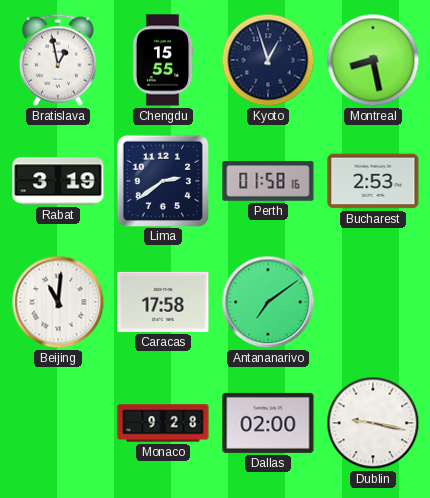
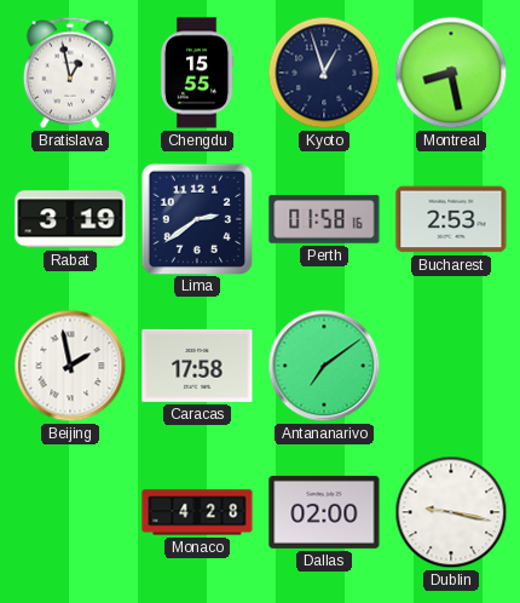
Beijing: 11:01 -> 1:58 (70, 366)
Monaco: 9:28 -> 4:28 (197, 512)
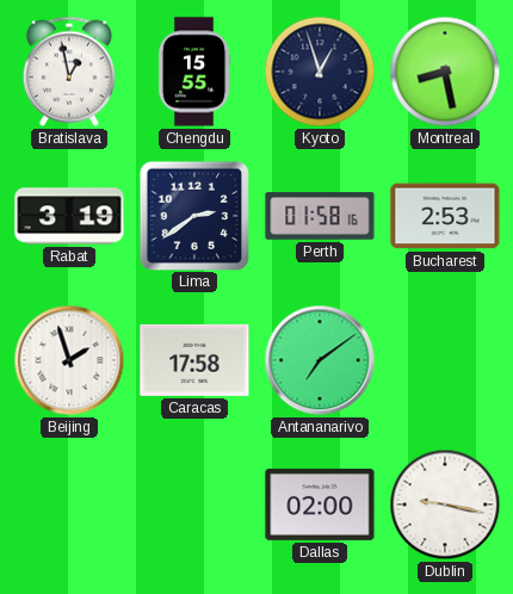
Beijing: 1:58 -> 1:57 (69, 360)
Monaco: 4:28 -> none (197, 512)
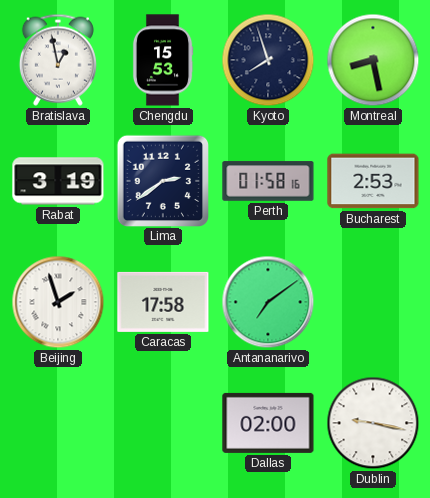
Chengdu: 15:55 -> 15:53 (163, 60)
Kyoto: 12:57 -> 7:57 (268, 60)
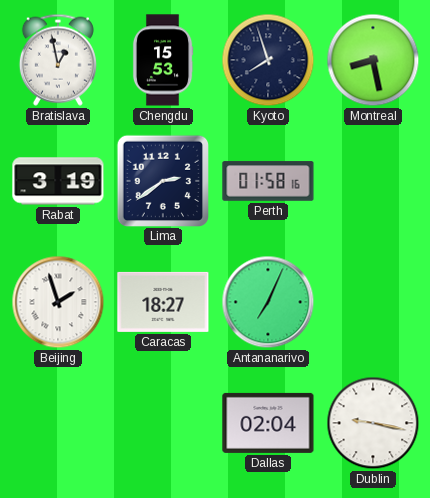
Bucharest: 2:53 -> none (373, 181)
Caracas: 17:58 -> 18:27 (163, 302)
Antananarivo: 7:09 -> 7:04 (268, 302)
Dallas: 02:00 -> 02:04 (268, 423)
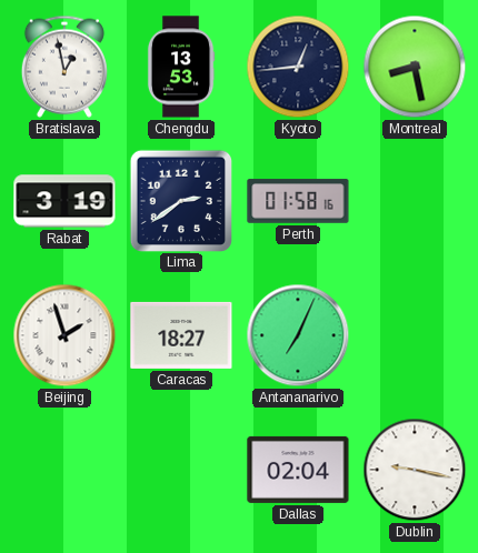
Chengdu: 15:53 -> 13:53 (181, 67)
Kyoto: 7:57 -> 12:44 (298, 67)
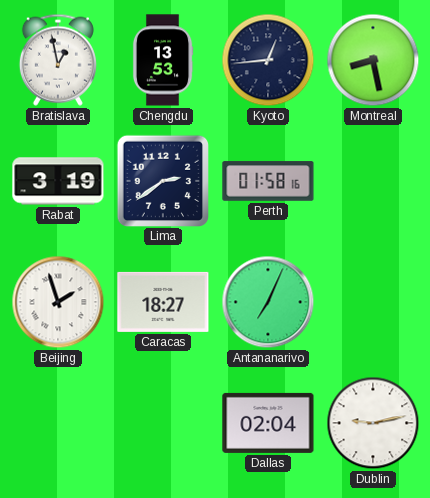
Dublin: 9:17 -> 9:13 (373, 423)
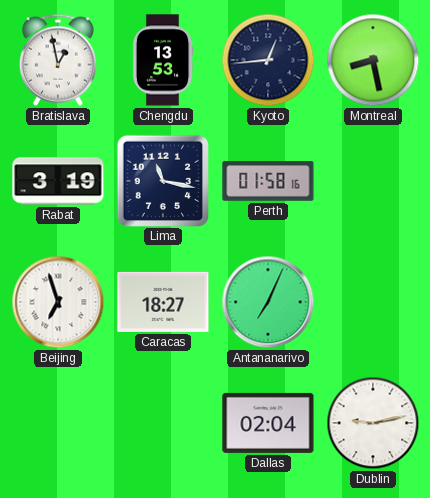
Lima: 2:39 -> 11:17 (162, 180)
Beijing: 1:57 -> 6:57 (58, 302)
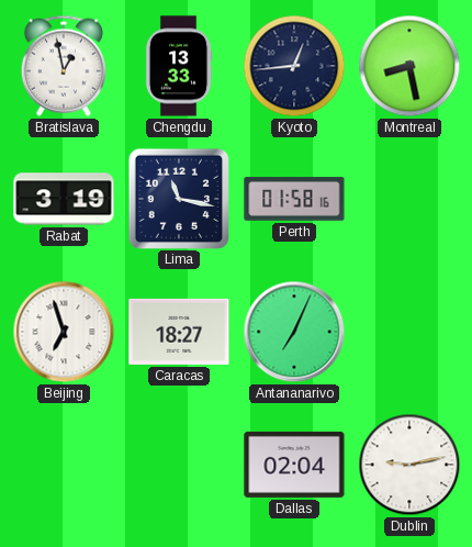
Chengdu: 13:53 -> 13:33 (179, 66)
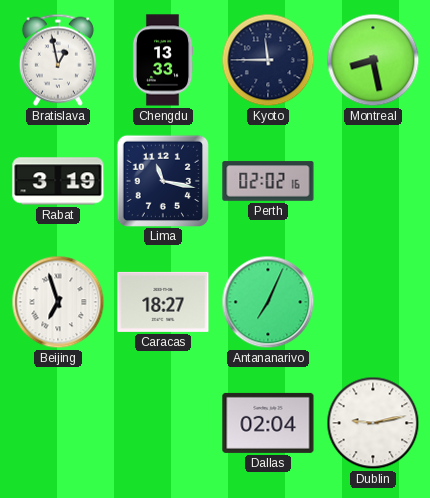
Kyoto: 12:44 -> 11:45 (268, 60)
Perth: 01:58 -> 02:02 (268, 181)
